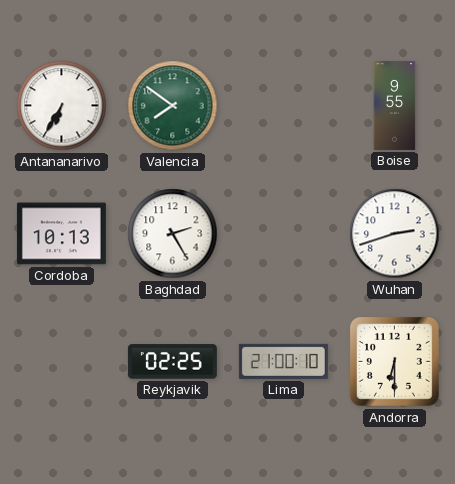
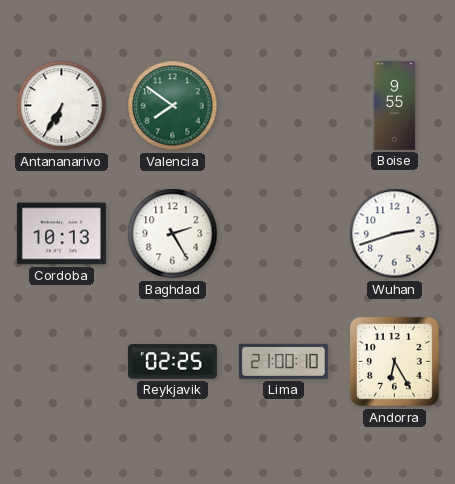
Andorra: 6:30 -> 6:25 (394, 361)
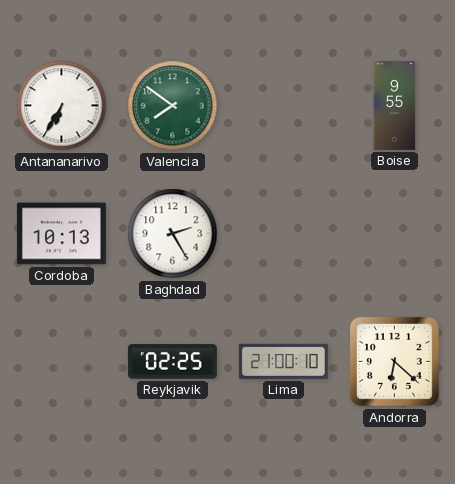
Wuhan: 2:42 -> none (395, 234)
Andorra: 6:25 -> 6:22 (394, 361)
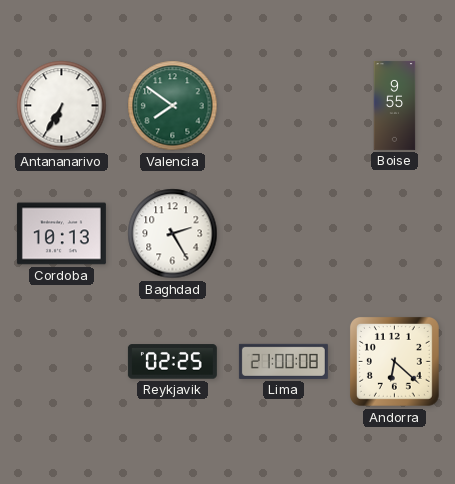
Lima: 21:00:10 -> 21:00:08 (283, 361)
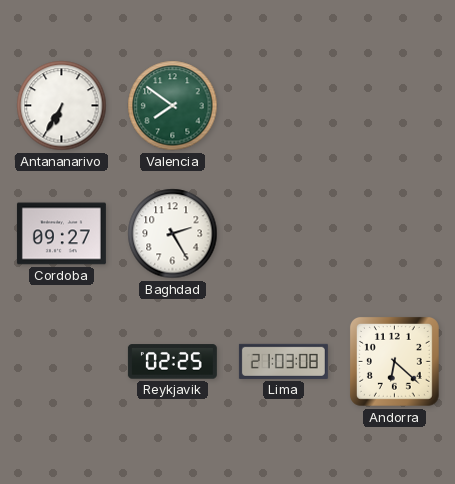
Boise: 9:55 -> none (395, 105)
Cordoba: 10:13 -> 09:27 (61, 234)
Lima: 21:00 -> 21:03 (283, 361)
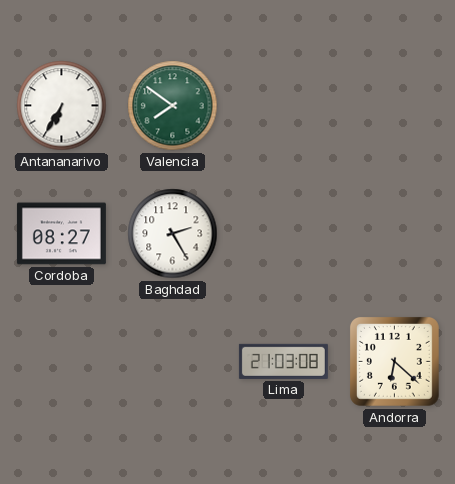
Cordoba: 09:27 -> 08:27 (61, 234)
Reykjavik: 02:25 -> none (172, 362)
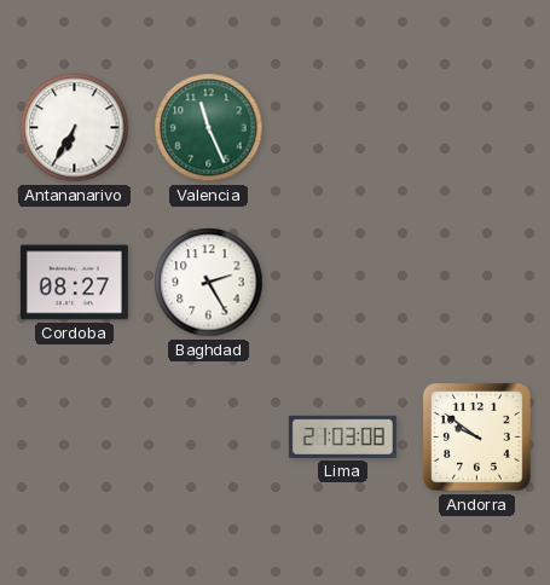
Valencia: 7:51 -> 11:26 (209, 128)
Andorra: 6:22 -> 9:51 (476, 436)
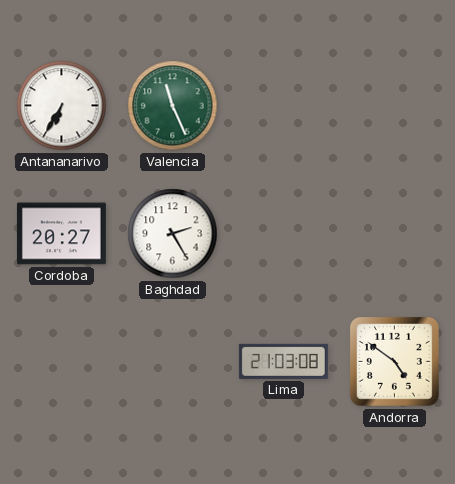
Cordoba: 08:27 -> 20:27 (61, 234)
Andorra: 9:51 -> 4:51 (394, 361)
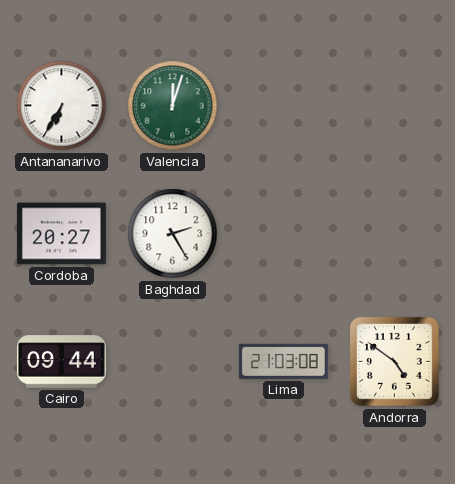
Valencia: 11:26 -> 12:03 (173, 106)
Cairo: none -> 09:44 (61, 362)
